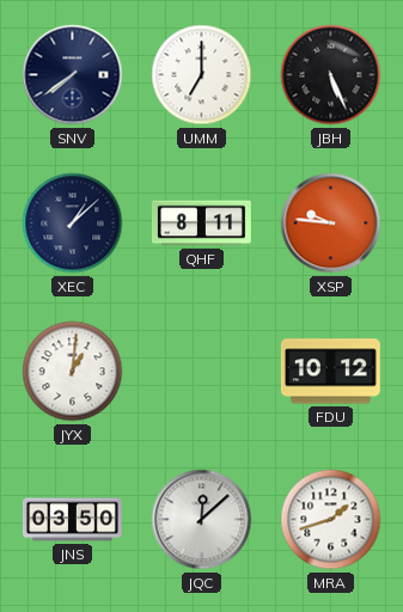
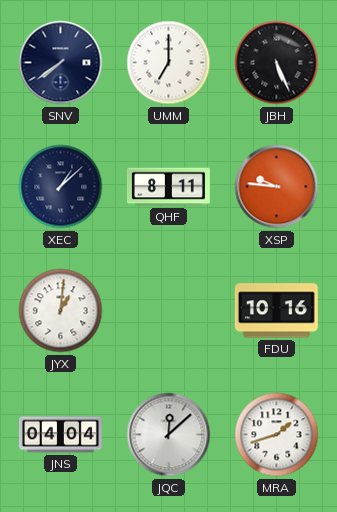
FDU: 10:12 -> 10:16 (276, 311)
JNS: 03:50 -> 04:04 (60, 435)
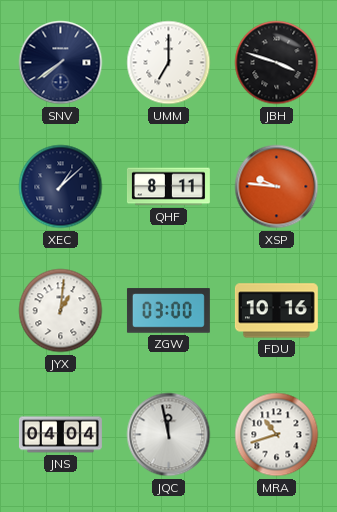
JBH: 5:26 -> 3:48 (277, 63)
ZGW: none -> 03:00 (168, 311)
JQC: 12:08 -> 11:58 (169, 435)
MRA: 1:42 -> 10:42 (277, 435)
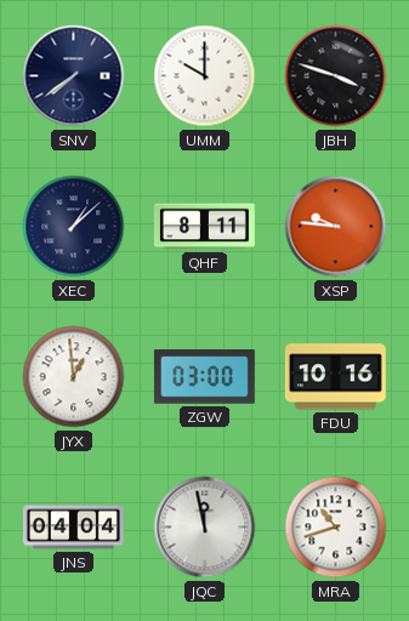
UMM: 7:00 -> 10:00 (205, 76)
JYX: 1:01 -> 12:59 (74, 377)
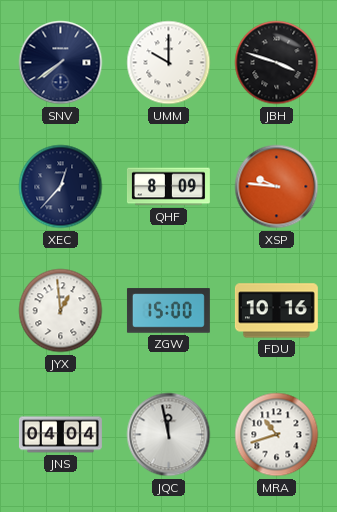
XEC: 1:08 -> 12:37 (61, 187)
QHF: 8:11 -> 8:09 (168, 187)
ZGW: 03:00 -> 15:00 (168, 311)
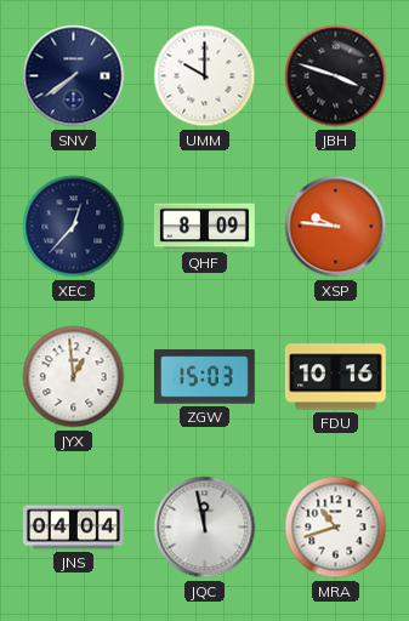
ZGW: 15:00 -> 15:03 (204, 377)
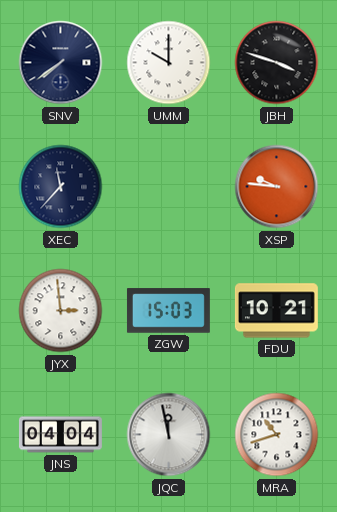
XEC: 12:37 -> 11:37 (61, 187)
QHF: 8:09 -> none (204, 227)
JYX: 12:59 -> 2:59 (61, 311)
FDU: 10:16 -> 10:21 (276, 311)
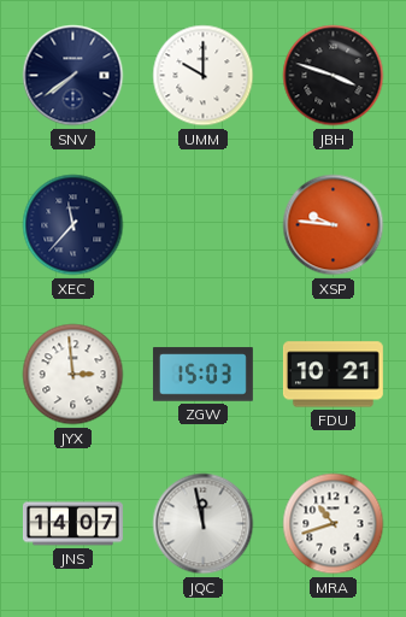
JNS: 04:04 -> 14:07 (72, 524)
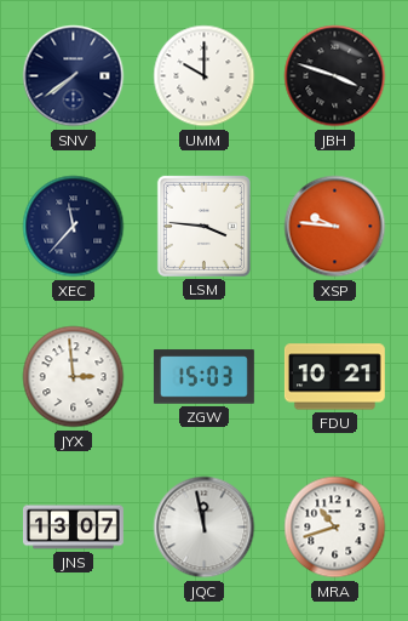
LSM: none -> 3:46 (203, 226)
JNS: 14:07 -> 13:07 (73, 528)
